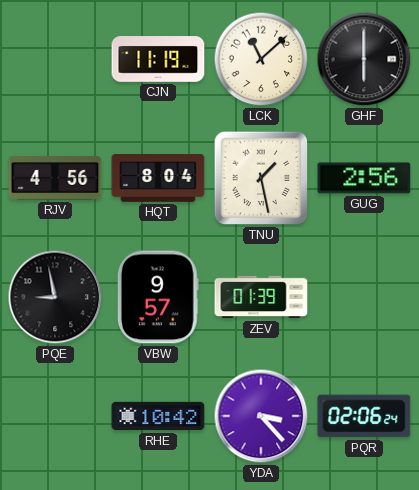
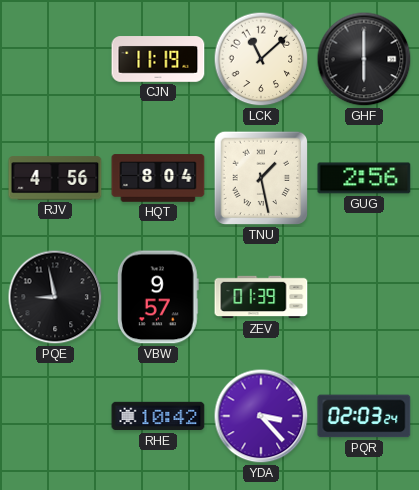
PQR: 02:06 -> 02:03 (364, 416)
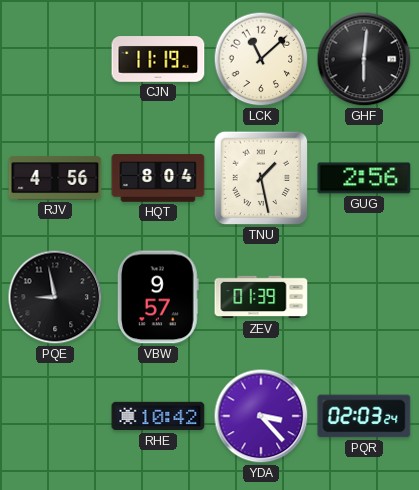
GHF: 6:00 -> 6:01 (364, 59)
